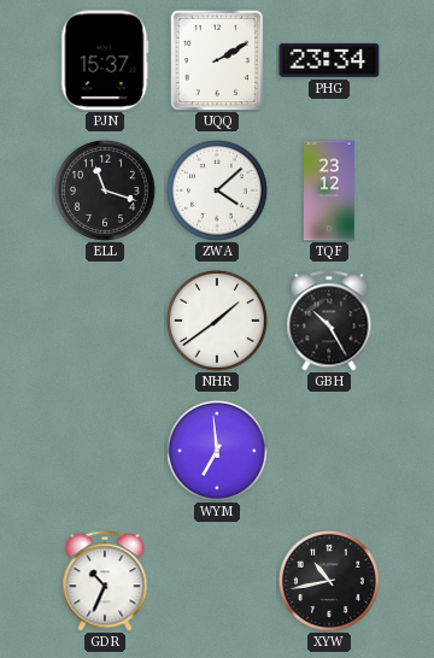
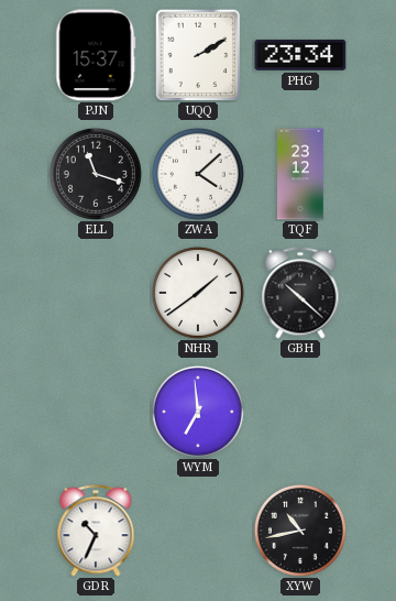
GBH: 10:25 -> 10:22 (300, 293)
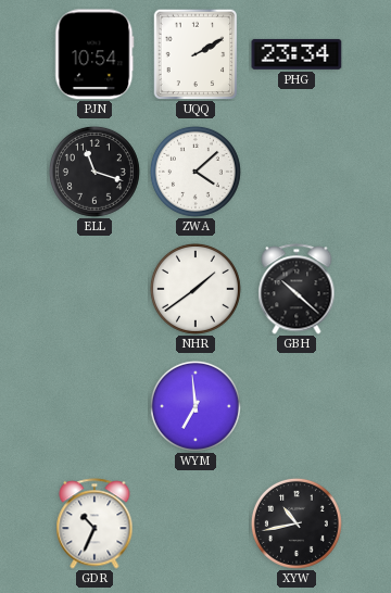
PJN: 15:37 -> 10:54 (94, 54)
TQF: 23:12 -> none (300, 174)
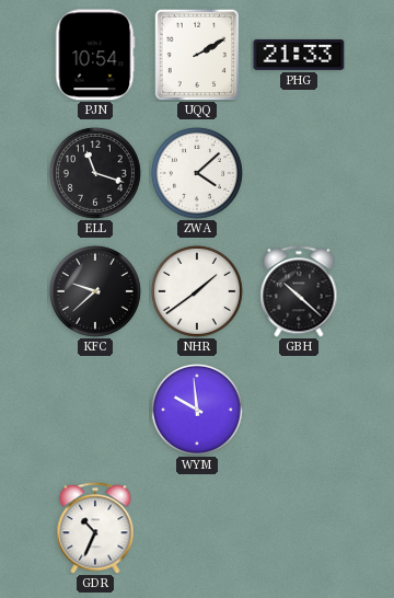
PHG: 23:34 -> 21:33 (299, 55)
KFC: none -> 9:38 (95, 291)
WYM: 6:59 -> 9:59 (197, 410)
XYW: 10:43 -> none (297, 523)
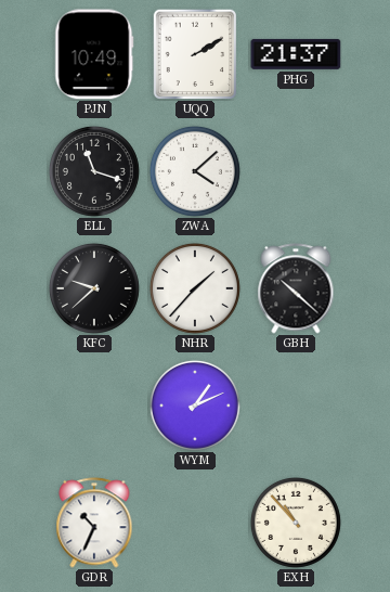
PJN: 10:54 -> 10:49 (94, 54)
PHG: 21:33 -> 21:37 (296, 54)
NHR: 1:39 -> 1:37 (195, 288)
WYM: 9:59 -> 1:11 (195, 406)
EXH: none -> 10:53 (296, 523)
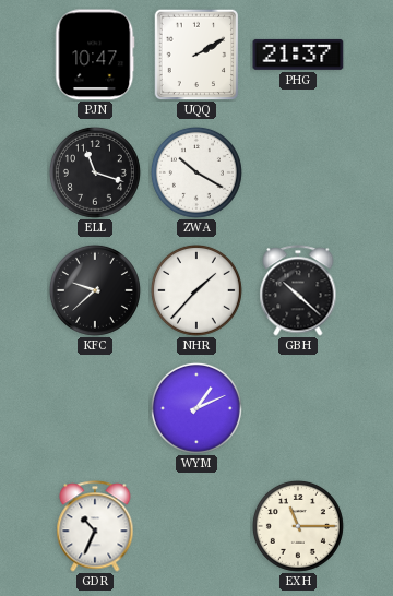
PJN: 10:49 -> 10:47 (95, 55)
ZWA: 4:08 -> 10:20 (196, 172)
EXH: 10:53 -> 11:15 (298, 526)
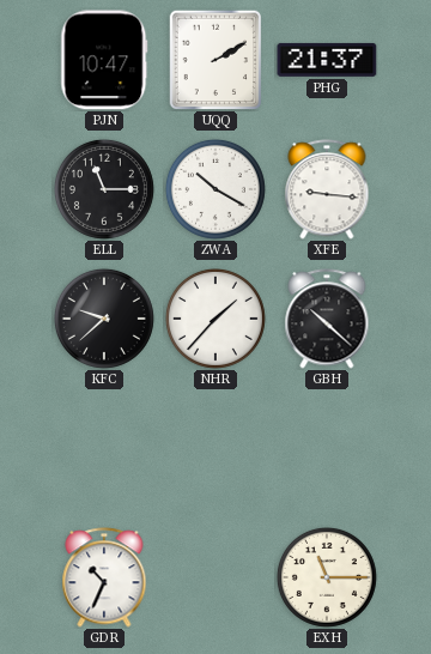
ELL: 11:18 -> 11:15 (104, 189)
XFE: none -> 9:16 (327, 189)
WYM: 1:11 -> none (196, 408)
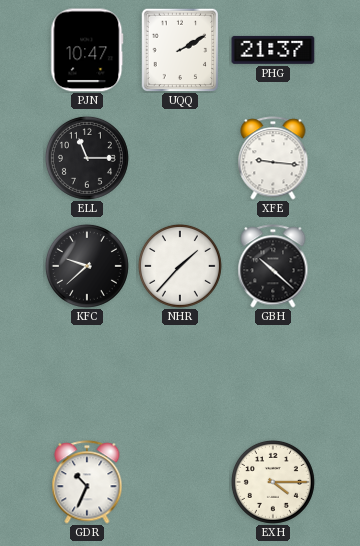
ZWA: 10:20 -> none (215, 189)
EXH: 11:15 -> 4:15 (273, 482)
